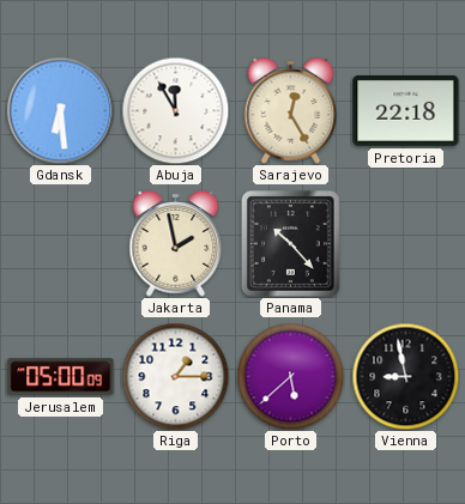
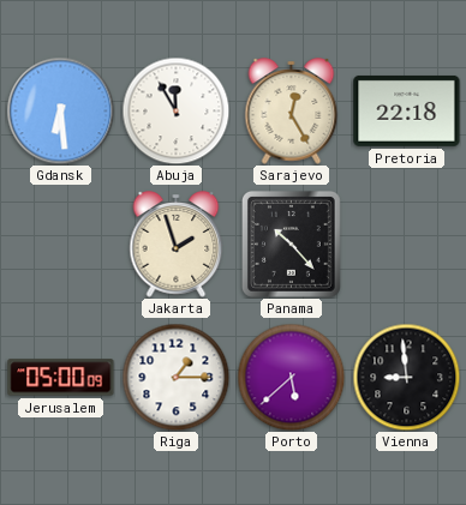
Jakarta: 1:58 -> 1:57 (177, 245)
Vienna: 8:58 -> 8:59 (406, 377)
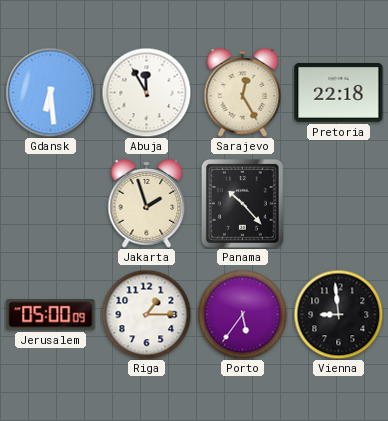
Porto: 5:38 -> 5:36 (242, 314)
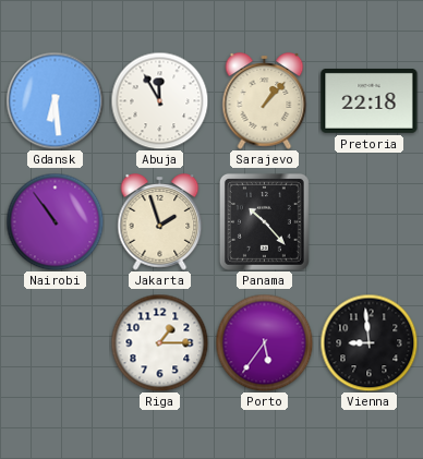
Sarajevo: 12:25 -> 1:07 (265, 101)
Nairobi: none -> 10:54 (55, 221)
Jerusalem: 05:00 -> none (51, 315)
